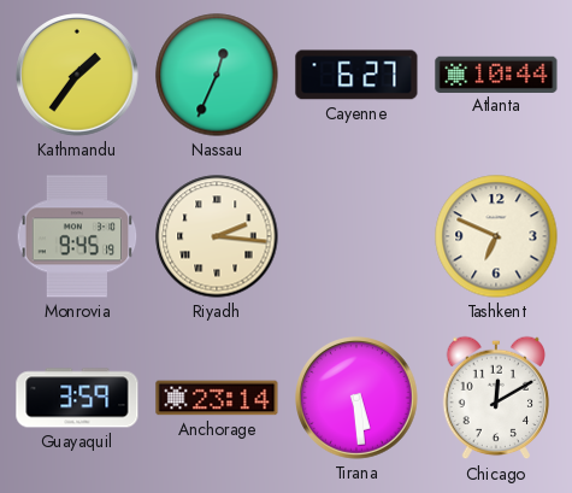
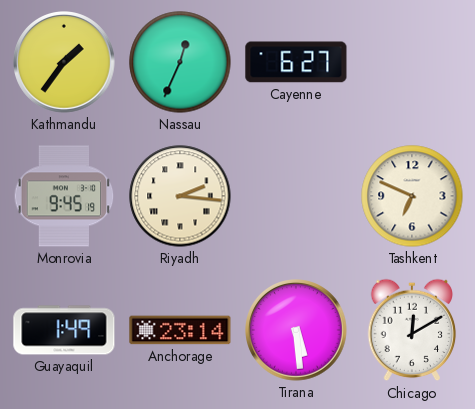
Atlanta: 10:44 -> none (496, 74)
Guayaquil: 3:59 -> 1:49 (64, 330)
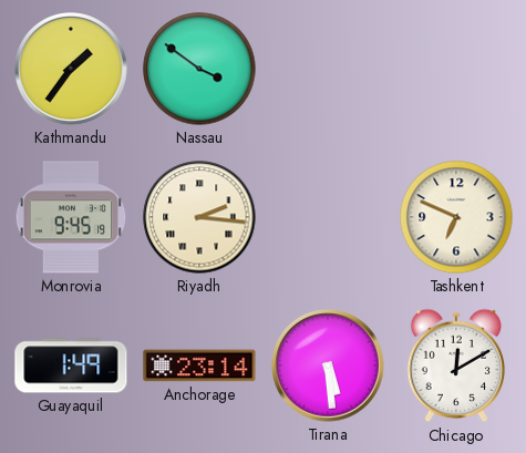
Nassau: 12:34 -> 3:51 (199, 69)
Cayenne: 6:27 -> none (296, 62)
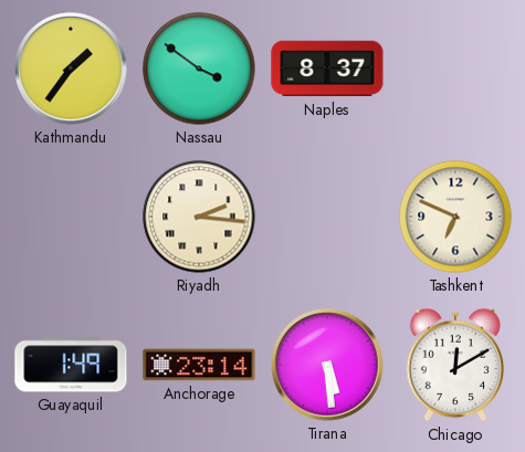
Naples: none -> 8:37 (327, 69)
Monrovia: 9:45 -> none (71, 217)
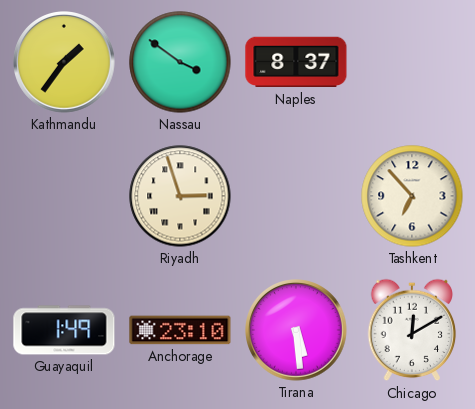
Riyadh: 2:16 -> 2:57 (180, 196)
Tashkent: 6:49 -> 6:53 (412, 196)
Anchorage: 23:14 -> 23:10 (180, 330)
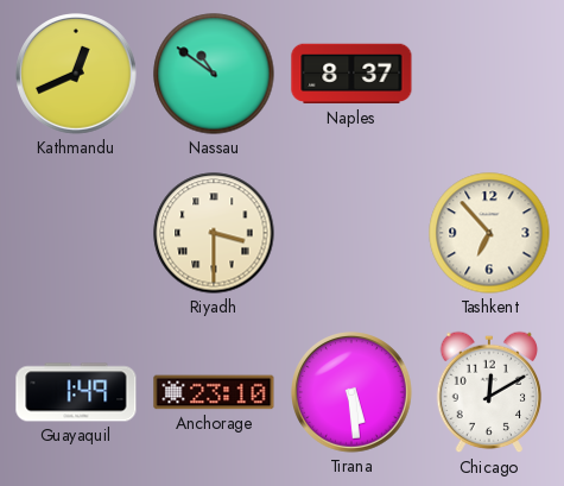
Kathmandu: 1:36 -> 12:41 (77, 75)
Nassau: 3:51 -> 10:51 (214, 74)
Riyadh: 2:57 -> 3:30 (214, 233)
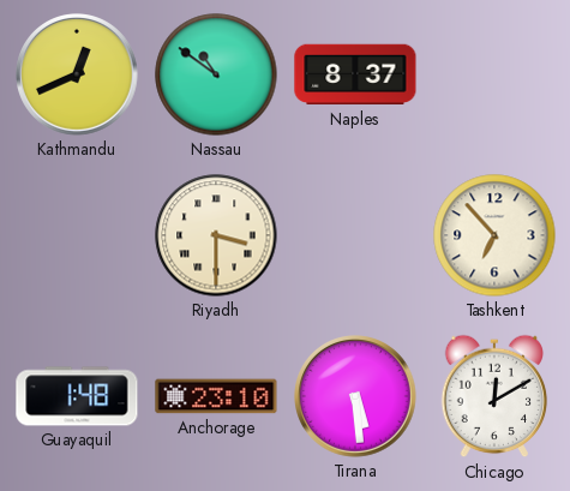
Guayaquil: 1:49 -> 1:48 (77, 396)
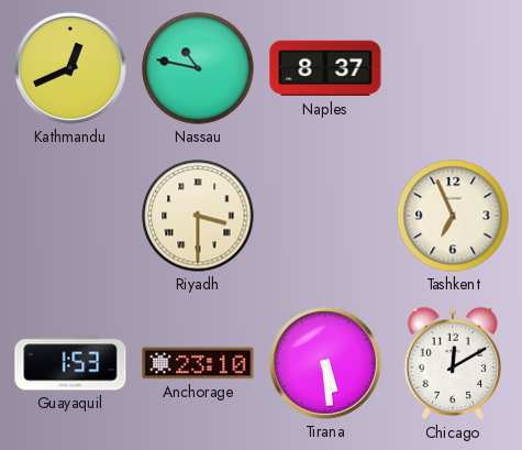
Nassau: 10:51 -> 10:47 (198, 68)
Tashkent: 6:53 -> 6:56 (453, 216)
Guayaquil: 1:48 -> 1:53 (70, 363)
